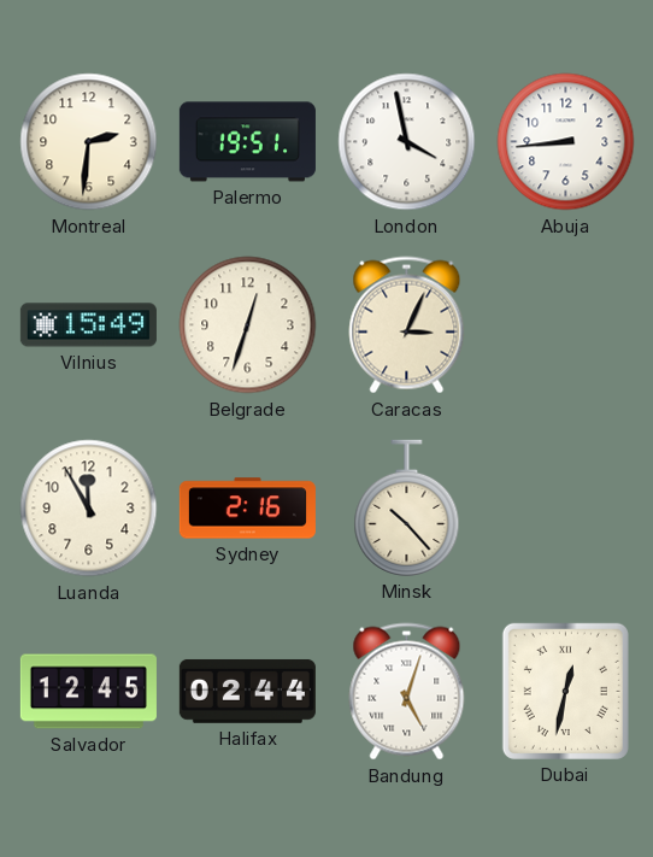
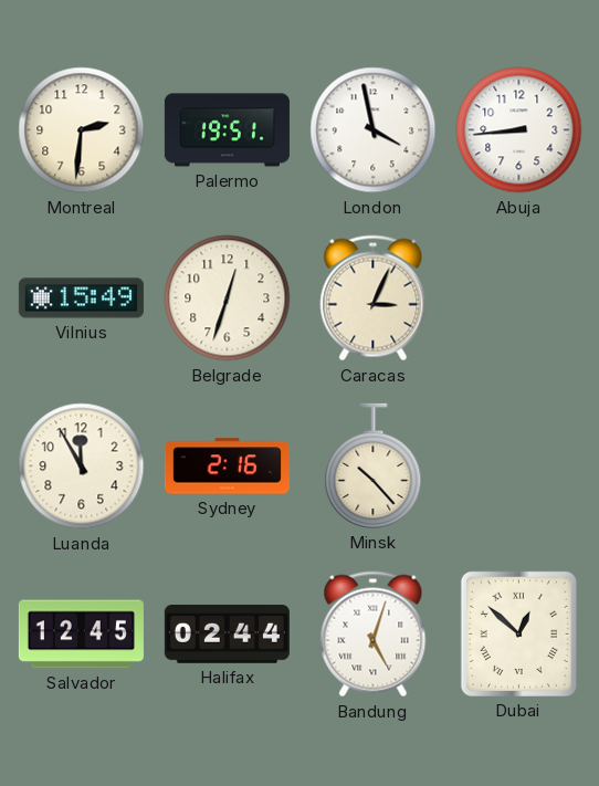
Dubai: 12:32 -> 12:52 (518, 633)
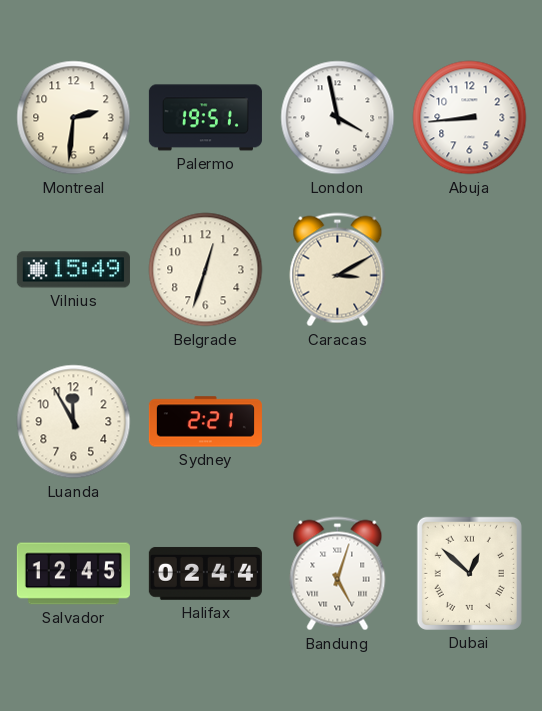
Caracas: 3:04 -> 3:10 (338, 270)
Sydney: 2:16 -> 2:21 (205, 422)
Minsk: 10:23 -> none (374, 465)
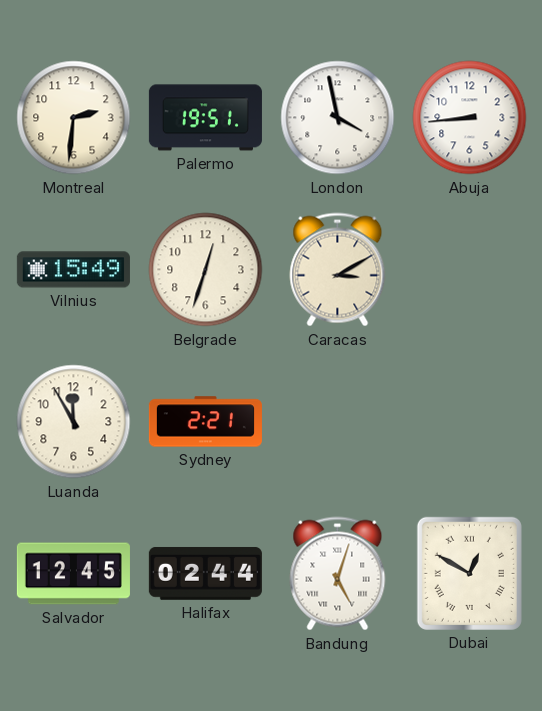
Dubai: 12:52 -> 12:50 (469, 573)
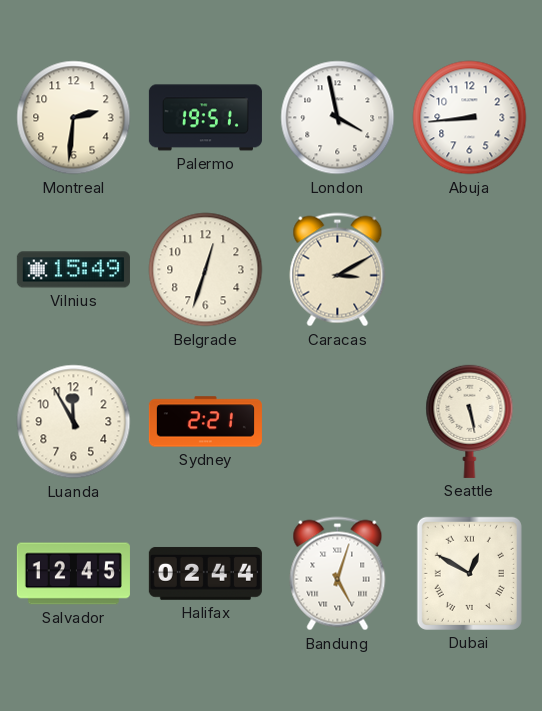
Seattle: none -> 5:28 (470, 421)
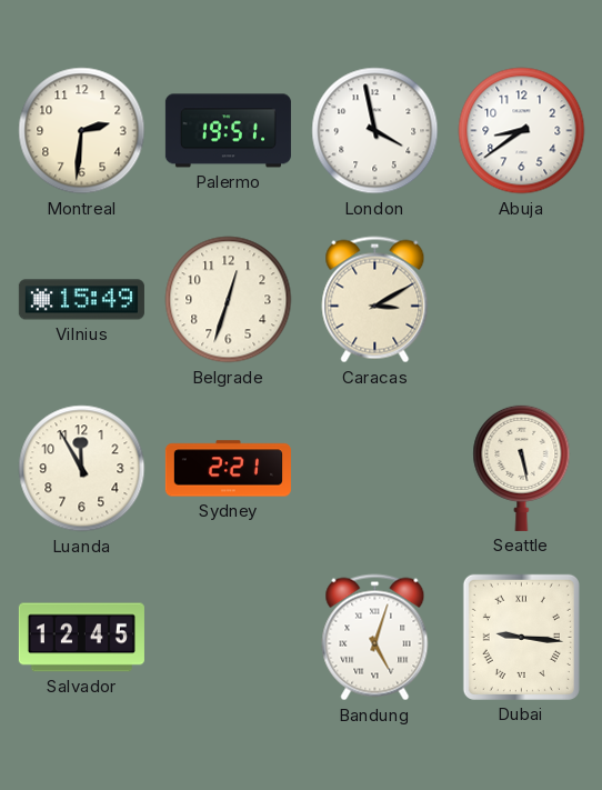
Abuja: 8:44 -> 8:39 (522, 131)
Halifax: 02:44 -> none (205, 573)
Dubai: 12:50 -> 9:16 (521, 637)
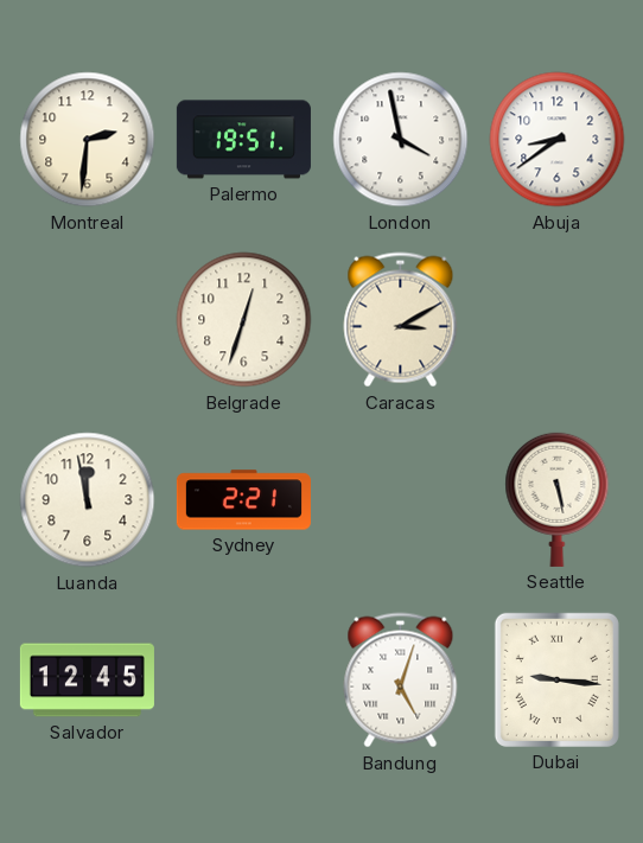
Vilnius: 15:49 -> none (81, 300)
Luanda: 11:55 -> 11:58 (88, 500)
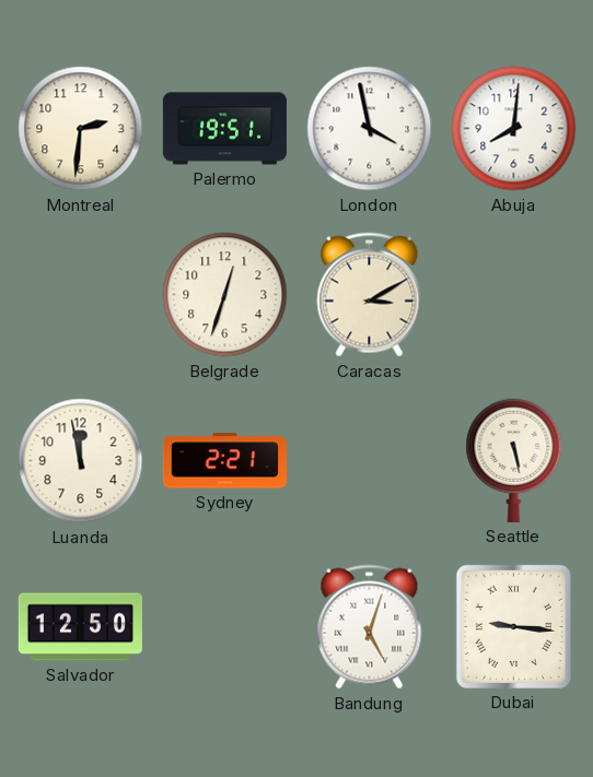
Abuja: 8:39 -> 8:01 (514, 129)
Salvador: 12:45 -> 12:50 (80, 627)
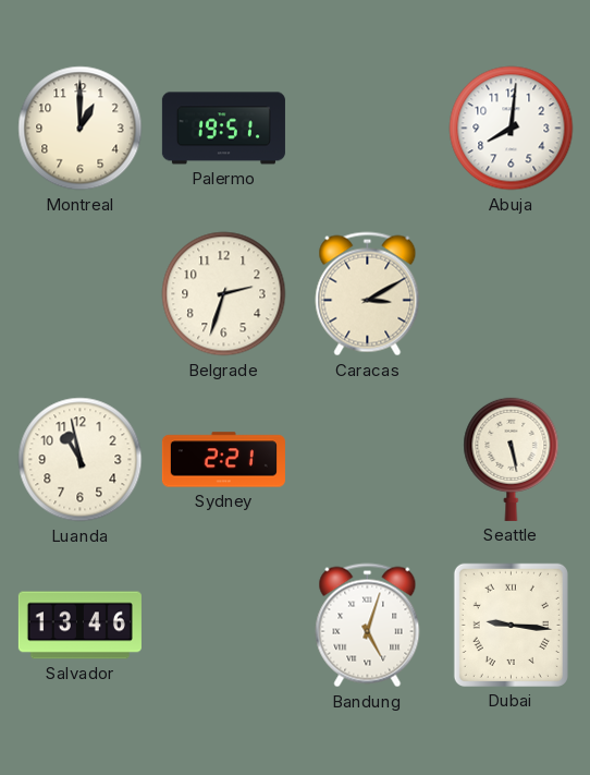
Montreal: 2:31 -> 1:00 (81, 129)
London: 3:58 -> none (370, 129)
Belgrade: 12:33 -> 2:33 (224, 294)
Luanda: 11:58 -> 10:58 (81, 460)
Salvador: 12:50 -> 13:46 (79, 626)
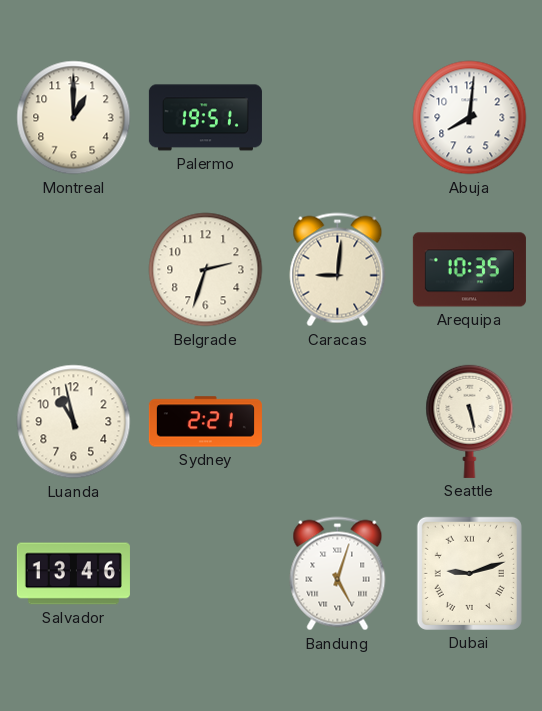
Caracas: 3:10 -> 9:01 (338, 270)
Arequipa: none -> 10:35 (469, 270)
Dubai: 9:16 -> 9:12 (469, 573)
